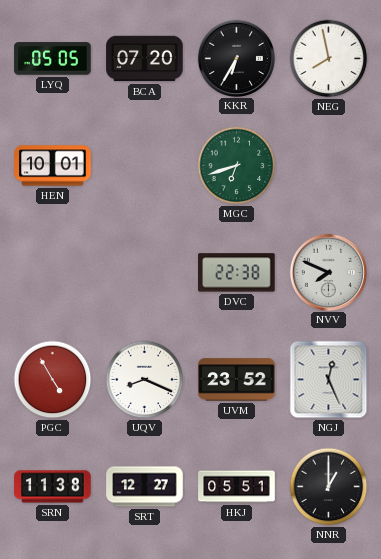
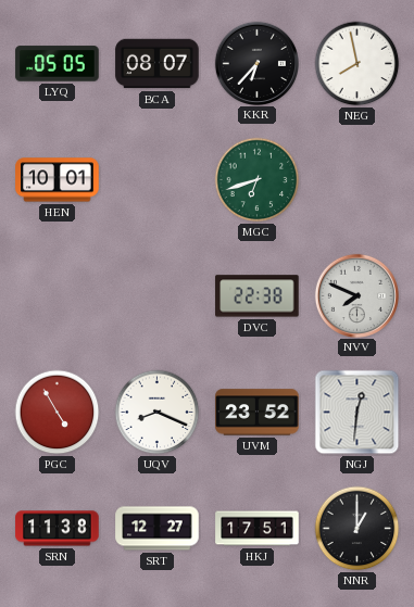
BCA: 07:20 -> 08:07 (158, 64)
KKR: 6:35 -> 6:37 (256, 63)
NGJ: 12:26 -> 12:31 (357, 413)
HKJ: 05:51 -> 17:51 (258, 529)
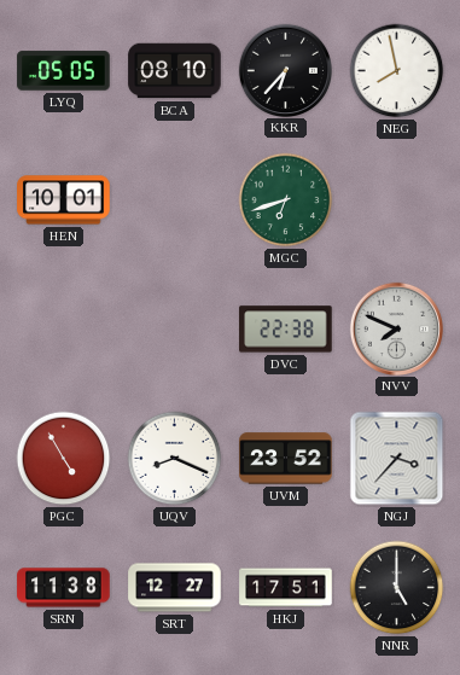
BCA: 08:07 -> 08:10 (175, 71)
NGJ: 12:31 -> 3:37 (397, 459)
NNR: 1:00 -> 5:00 (397, 588)
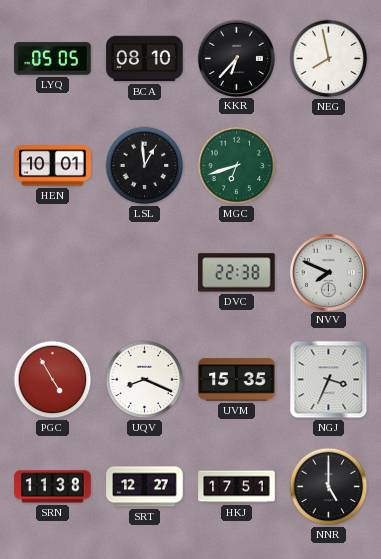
LSL: none -> 12:59 (145, 166)
UVM: 23:52 -> 15:35 (237, 380)
NGJ: 3:37 -> 3:34 (329, 380)
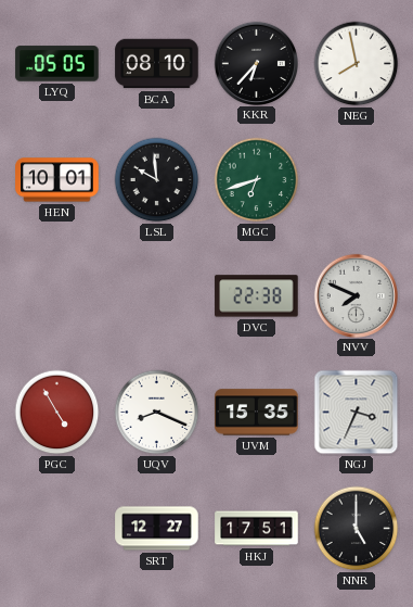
LSL: 12:59 -> 9:59 (157, 180)
SRN: 11:38 -> none (53, 487)
